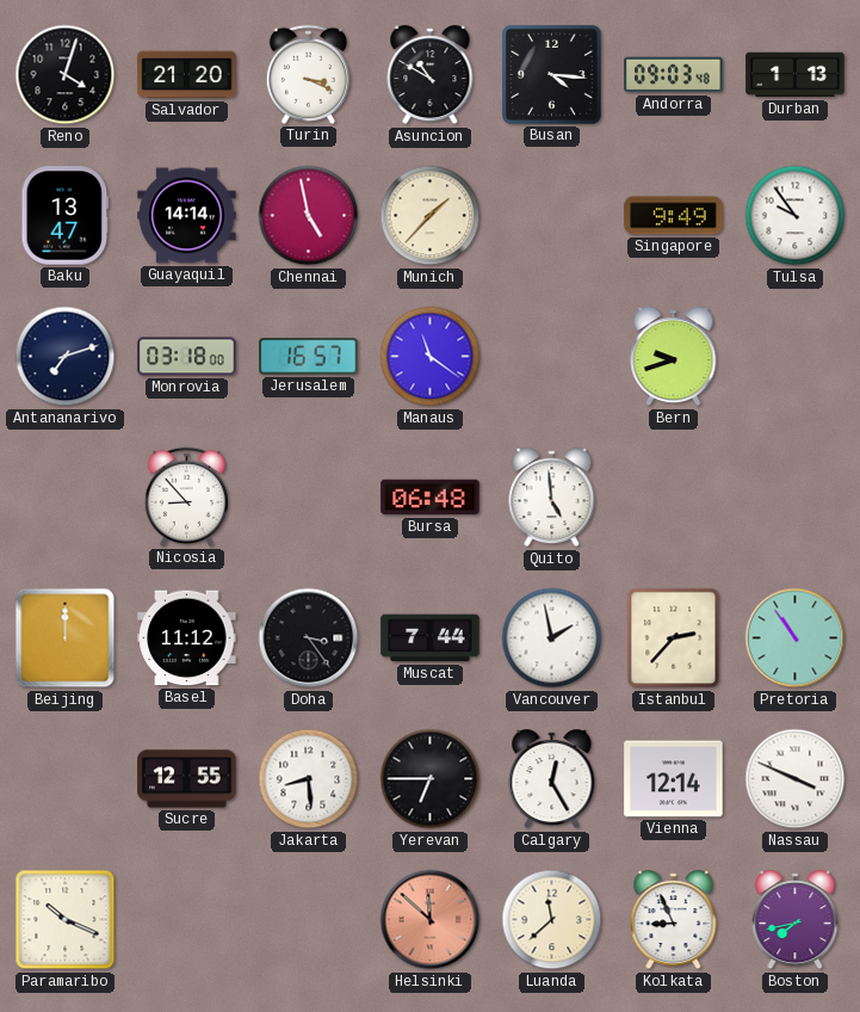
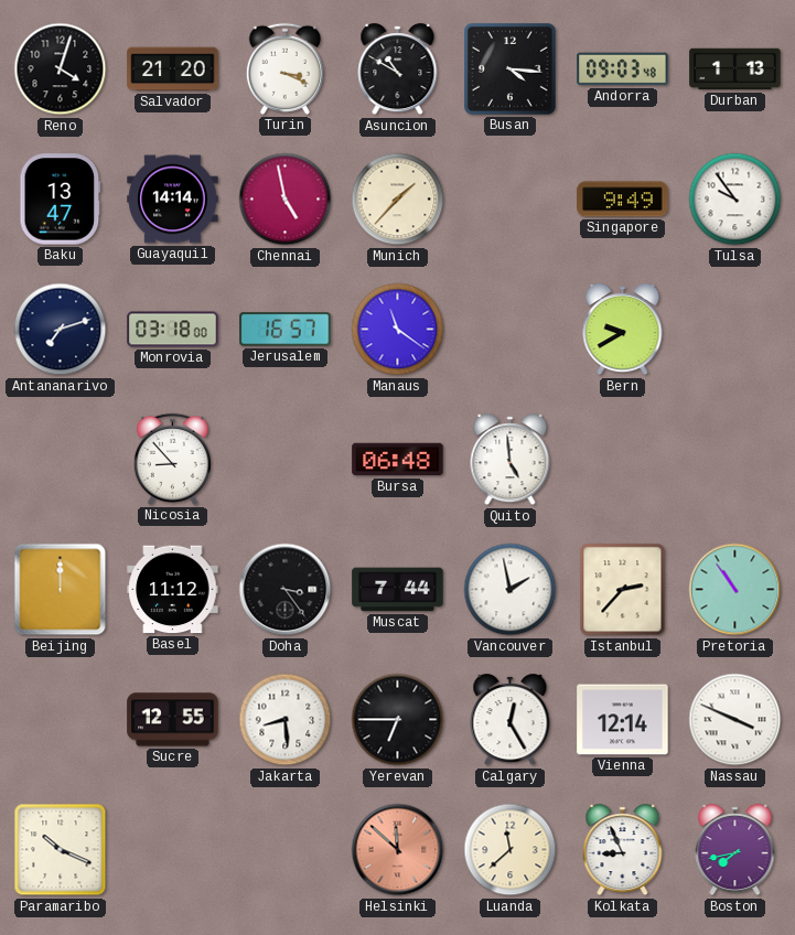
Bern: 9:42 -> 9:40 (623, 330)
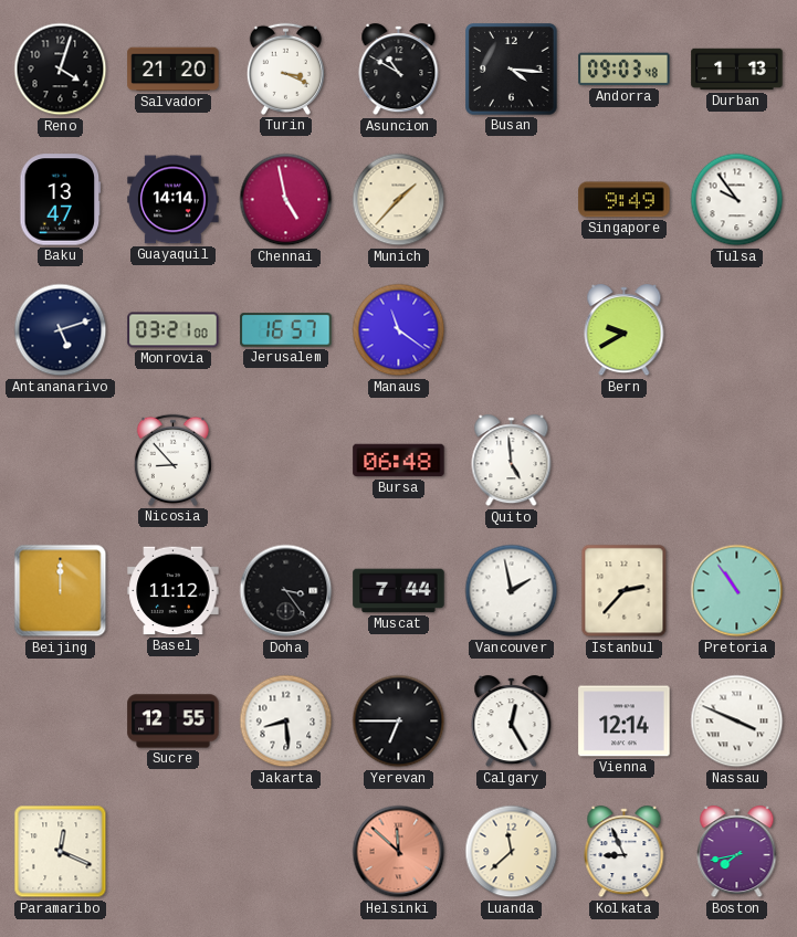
Antananarivo: 7:12 -> 5:12 (61, 330)
Monrovia: 03:18 -> 03:21 (174, 330)
Paramaribo: 10:19 -> 12:19 (61, 852)
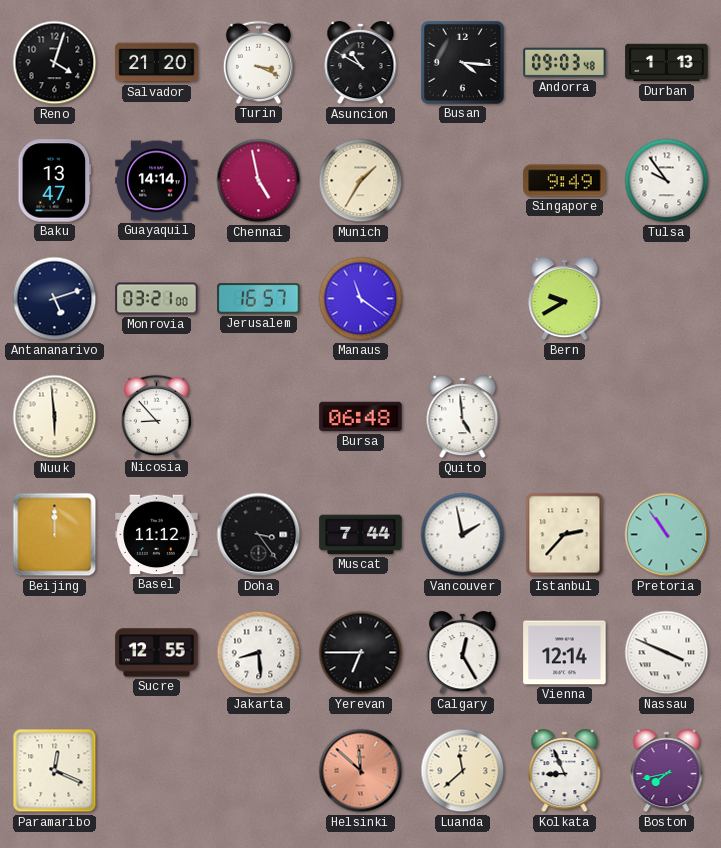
Munich: 1:37 -> 1:35 (361, 181)
Nuuk: none -> 5:59 (55, 417)
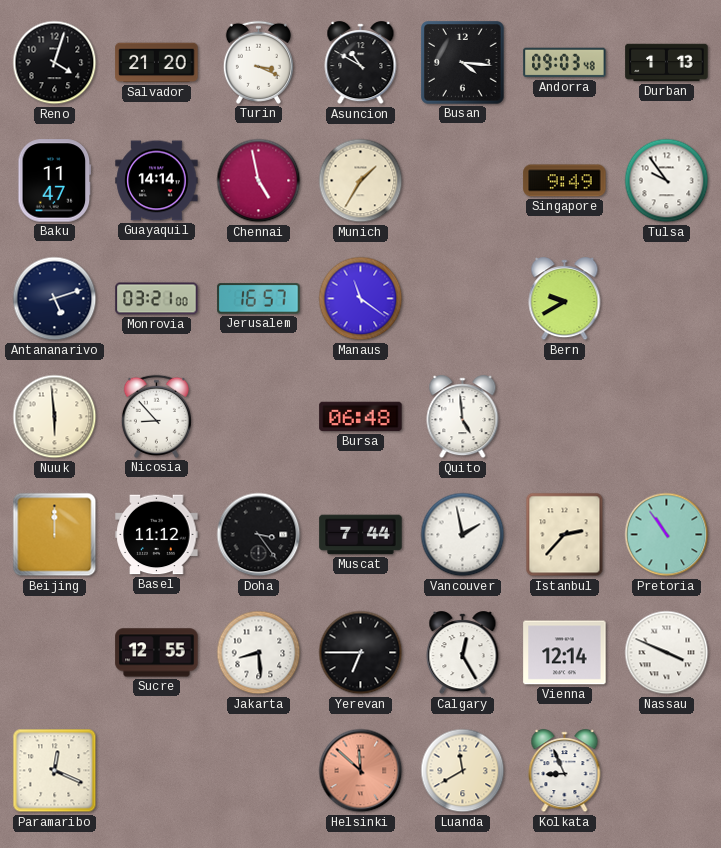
Baku: 13:47 -> 11:47 (55, 181)
Luanda: 11:38 -> 11:40 (463, 771)
Boston: 7:43 -> none (667, 771)
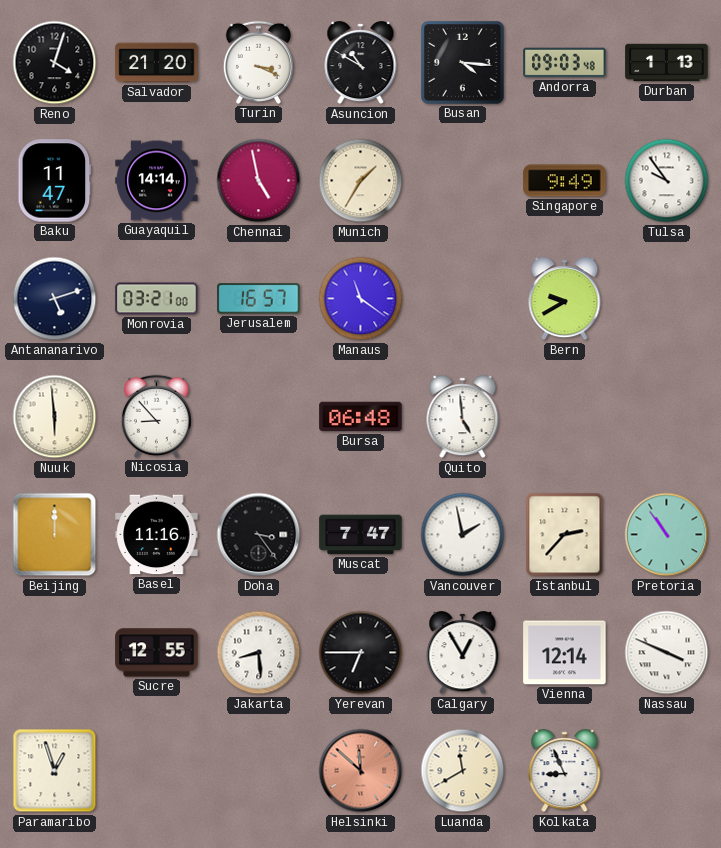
Basel: 11:12 -> 11:16 (157, 535)
Muscat: 7:44 -> 7:47 (361, 535)
Calgary: 12:25 -> 12:55 (463, 653)
Paramaribo: 12:19 -> 12:57 (55, 771)
